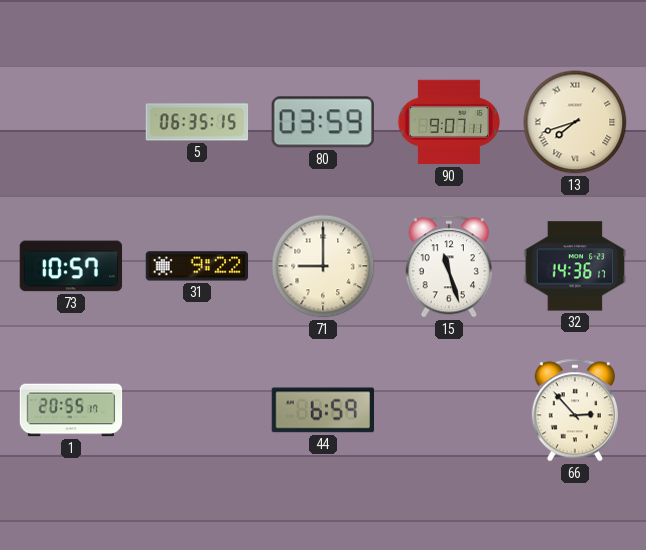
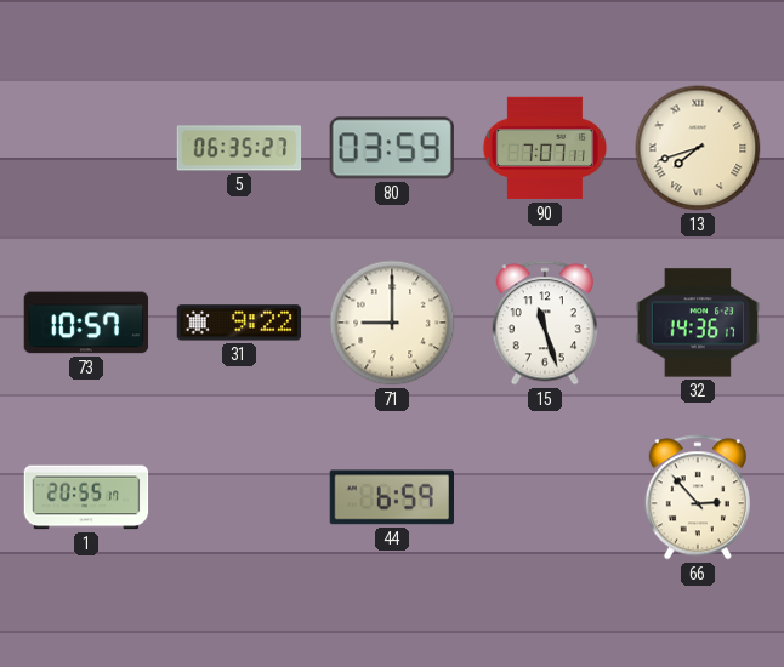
5: 06:35:15 -> 06:35:27 (239, 148)
90: 9:07 -> 7:07 (545, 148)
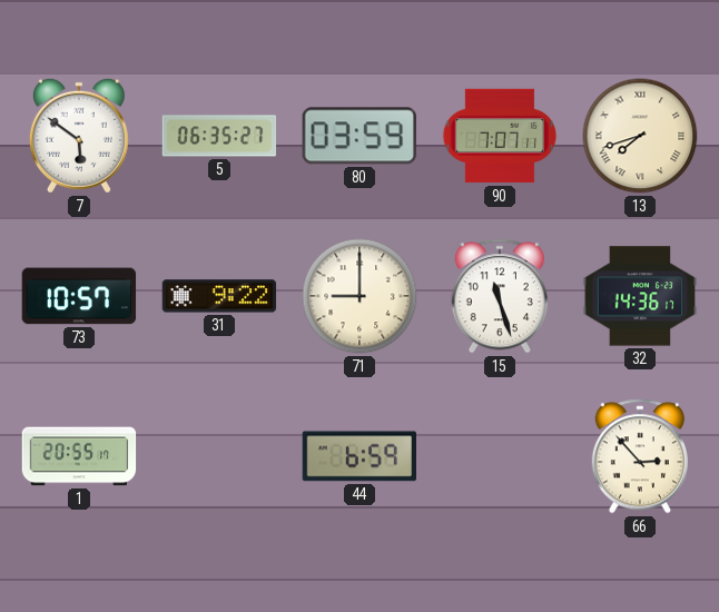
7: none -> 5:51 (79, 136)
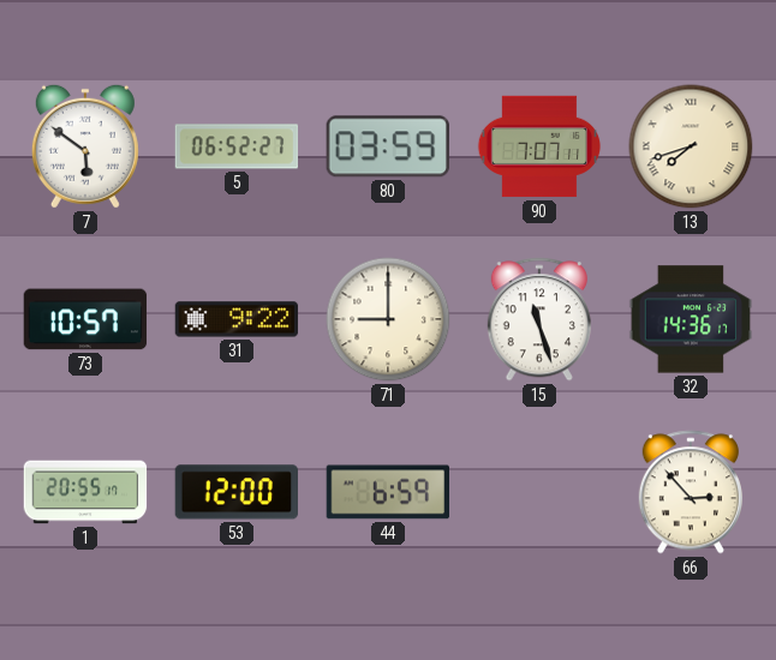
5: 06:35 -> 06:52 (237, 146)
53: none -> 12:00 (235, 492)
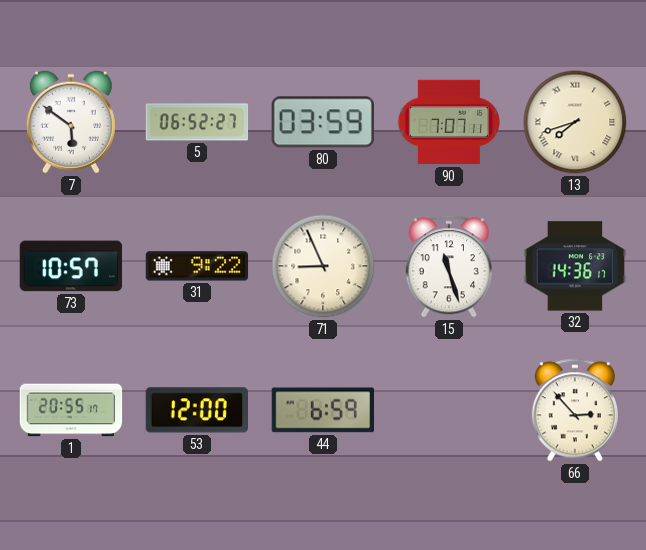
71: 9:00 -> 8:56 (323, 266)
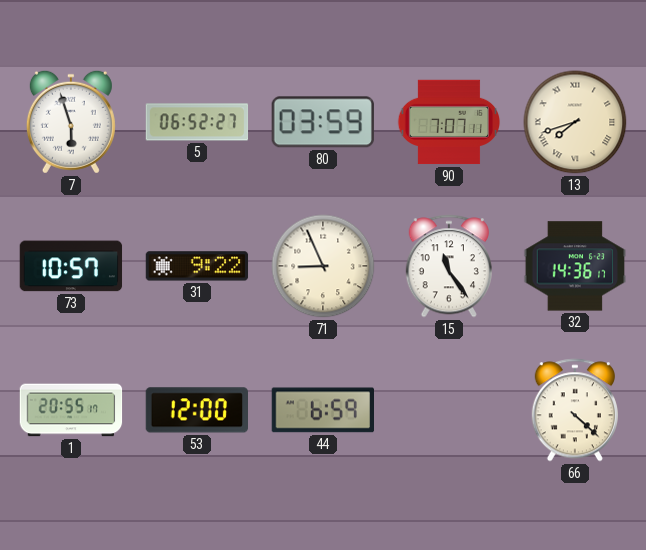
7: 5:51 -> 5:57 (71, 122)
15: 11:27 -> 11:24 (449, 266)
66: 2:53 -> 4:22 (575, 410)
